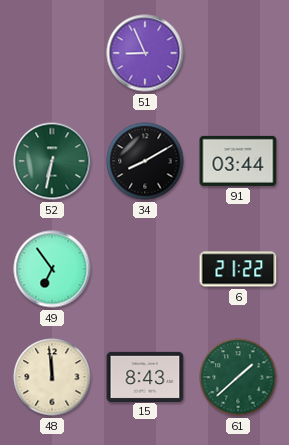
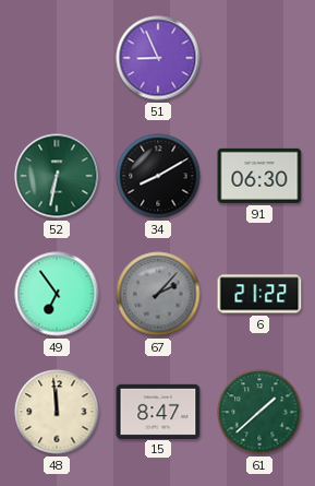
91: 03:44 -> 06:30 (259, 176)
67: none -> 2:07 (158, 294)
15: 8:43 -> 8:47 (158, 411)
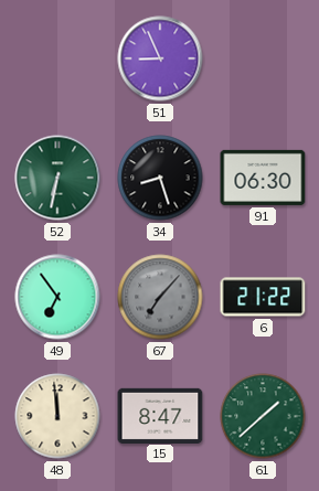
34: 8:10 -> 8:27 (160, 178)
67: 2:07 -> 7:07 (160, 297)
